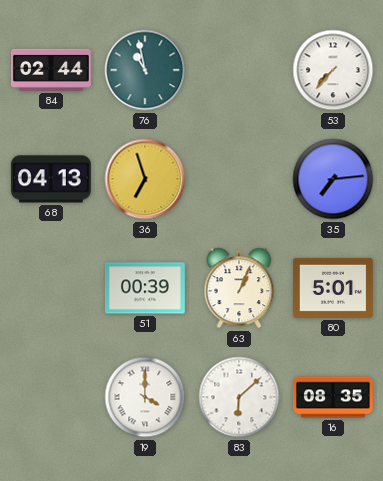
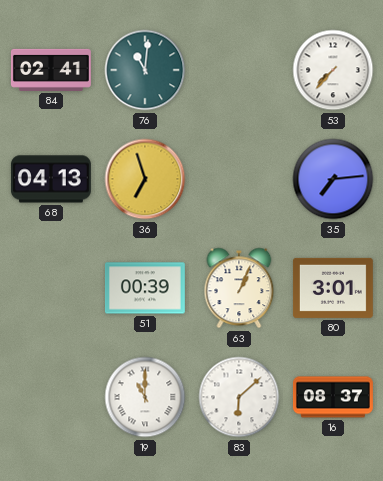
84: 02:44 -> 02:41 (51, 70)
76: 10:58 -> 11:01 (145, 70)
80: 5:01 -> 3:01 (333, 288)
19: 4:00 -> 11:00 (145, 397)
16: 08:35 -> 08:37 (333, 397)
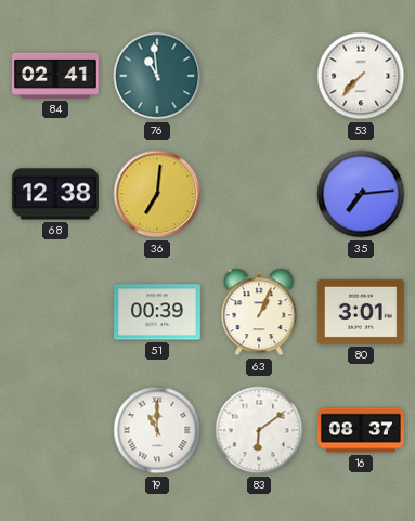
76: 11:01 -> 10:59 (157, 76)
68: 04:13 -> 12:38 (55, 194)
36: 6:57 -> 7:01 (157, 194)
83: 6:08 -> 6:09 (259, 430)
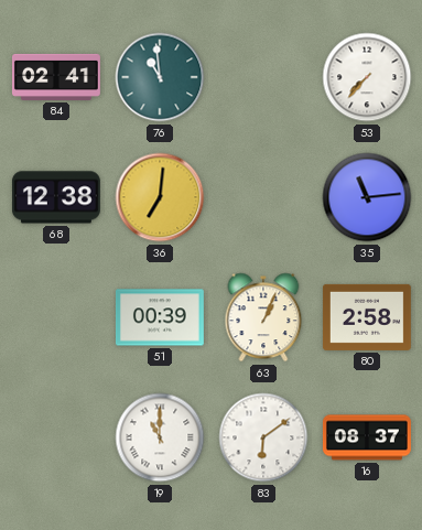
35: 7:14 -> 11:14 (367, 197)
80: 3:01 -> 2:58 (367, 317)
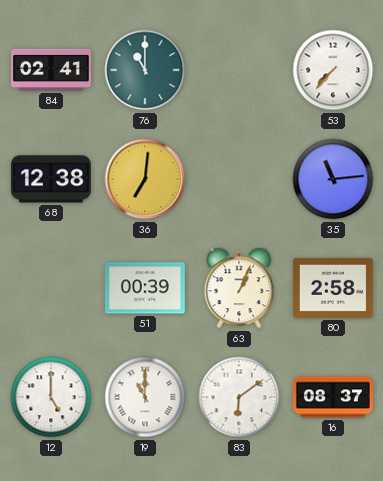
76: 10:59 -> 11:00 (145, 70)
12: none -> 5:00 (51, 397)
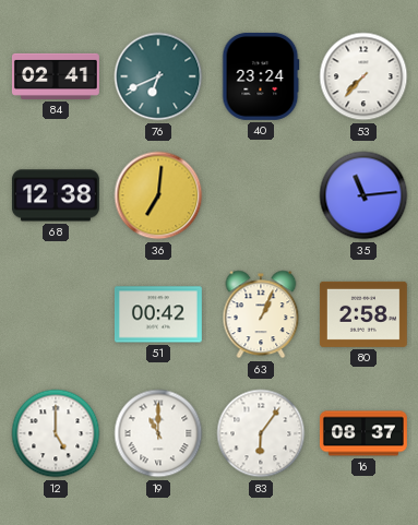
76: 11:00 -> 6:41 (158, 76)
40: none -> 23:24 (261, 76)
51: 00:39 -> 00:42 (158, 314)
83: 6:09 -> 6:06 (261, 433)
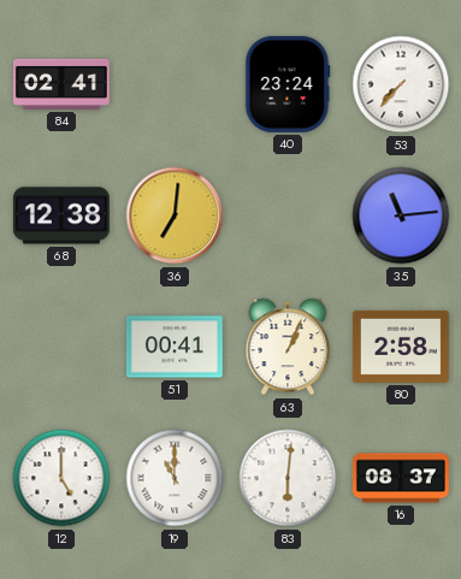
76: 6:41 -> none (158, 76)
51: 00:42 -> 00:41 (175, 347)
83: 6:06 -> 6:01 (288, 478)
